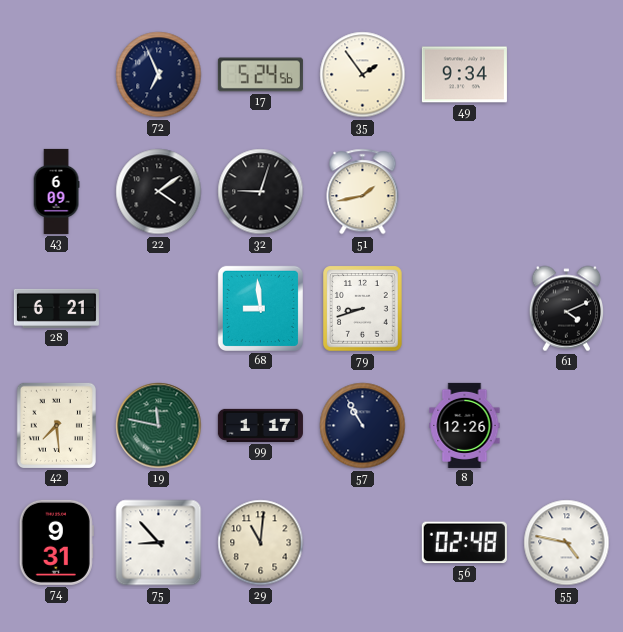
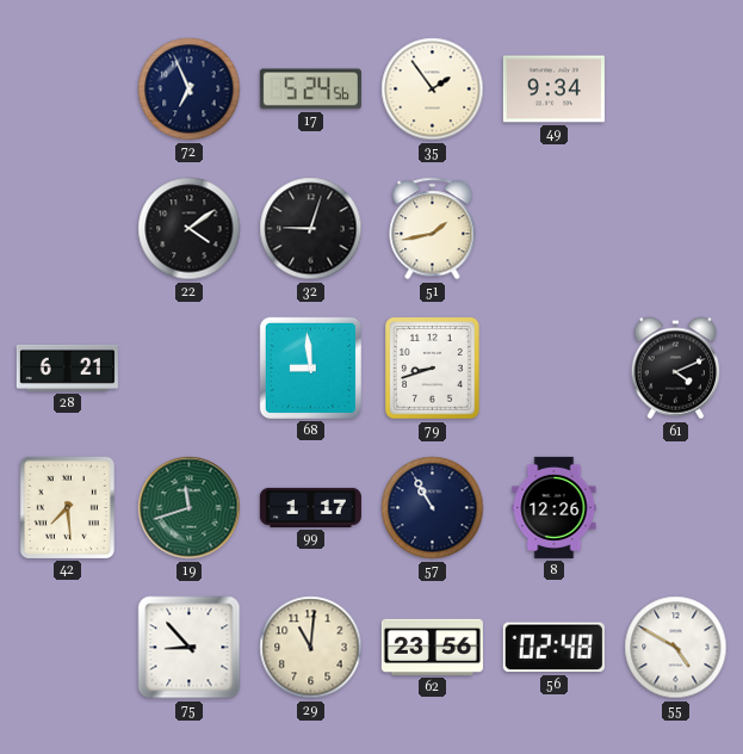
43: 6:09 -> none (56, 191)
19: 11:47 -> 11:42 (190, 508)
74: 9:31 -> none (56, 542)
62: none -> 23:56 (432, 647)
55: 4:47 -> 4:50 (676, 648)
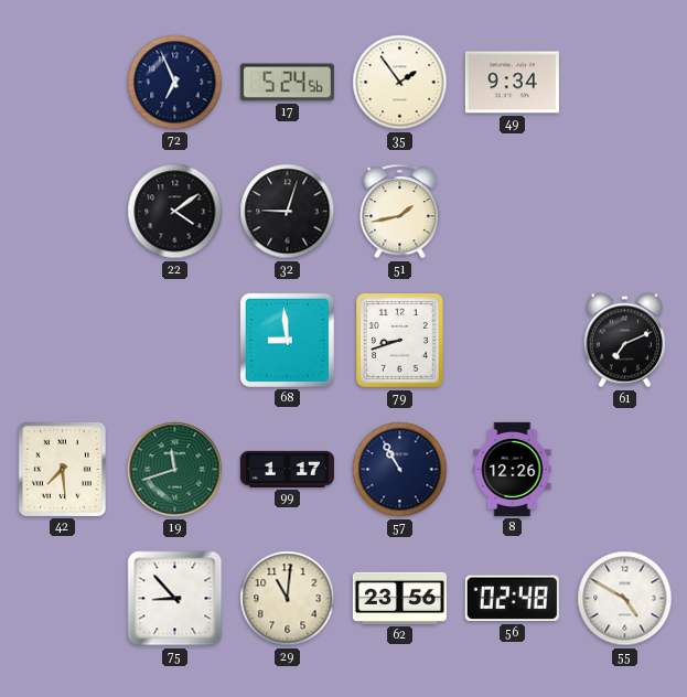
28: 6:21 -> none (67, 367)
61: 4:11 -> 7:11 (625, 341)
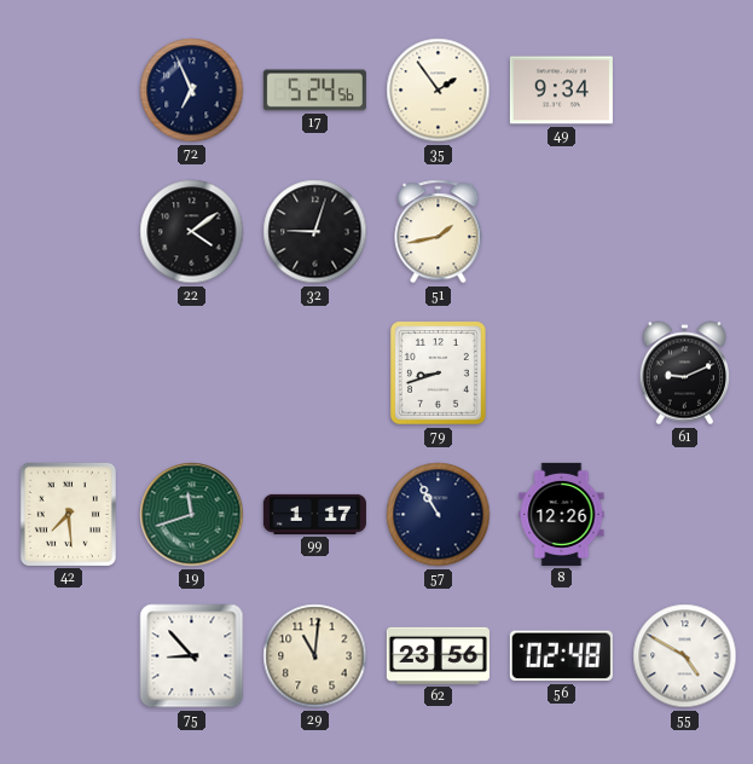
68: 8:59 -> none (287, 340)
61: 7:11 -> 9:11 (685, 374)
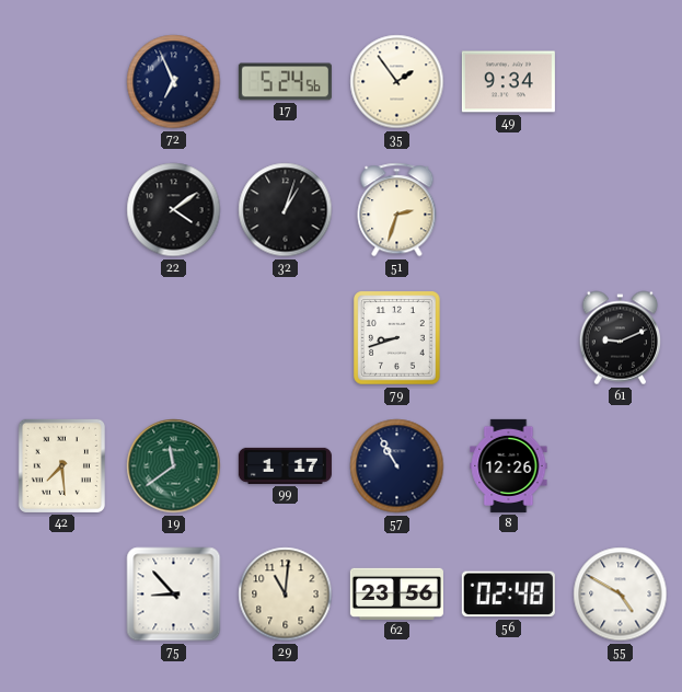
32: 9:03 -> 1:03 (286, 210)
51: 1:43 -> 2:33 (397, 210)
19: 11:42 -> 11:39 (174, 466)
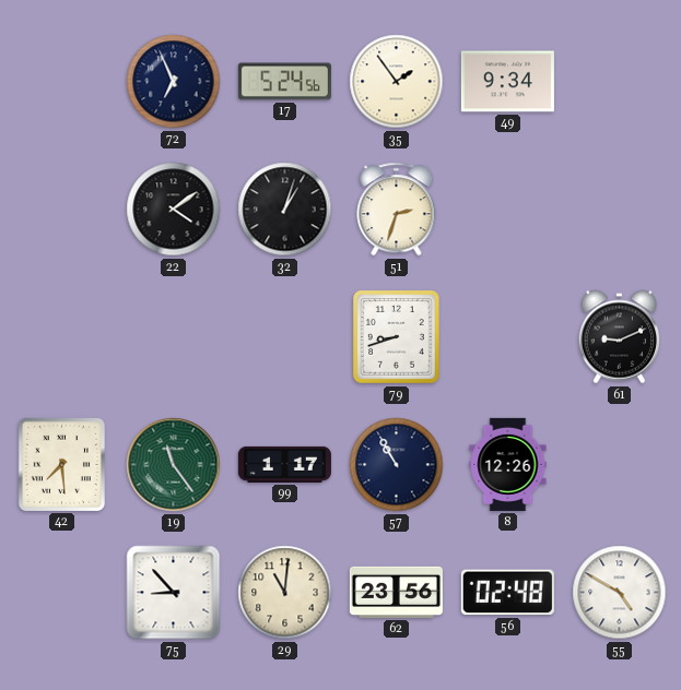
19: 11:39 -> 11:24 (174, 465)
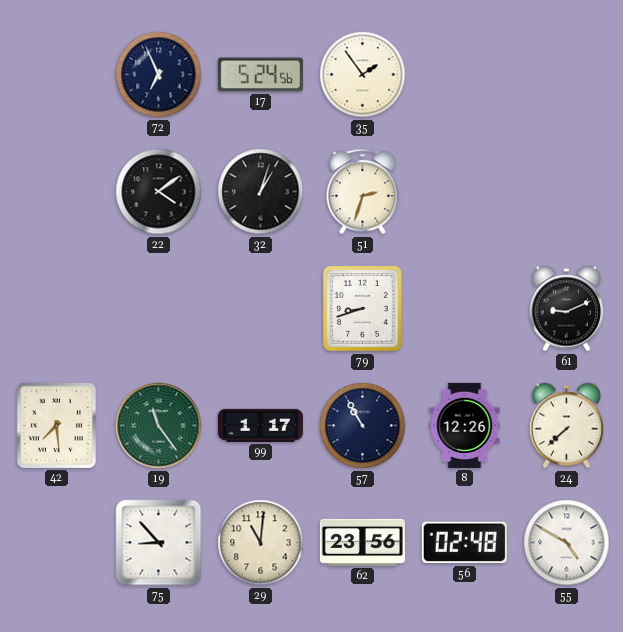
49: 9:34 -> none (507, 82)
24: none -> 7:38 (567, 426)
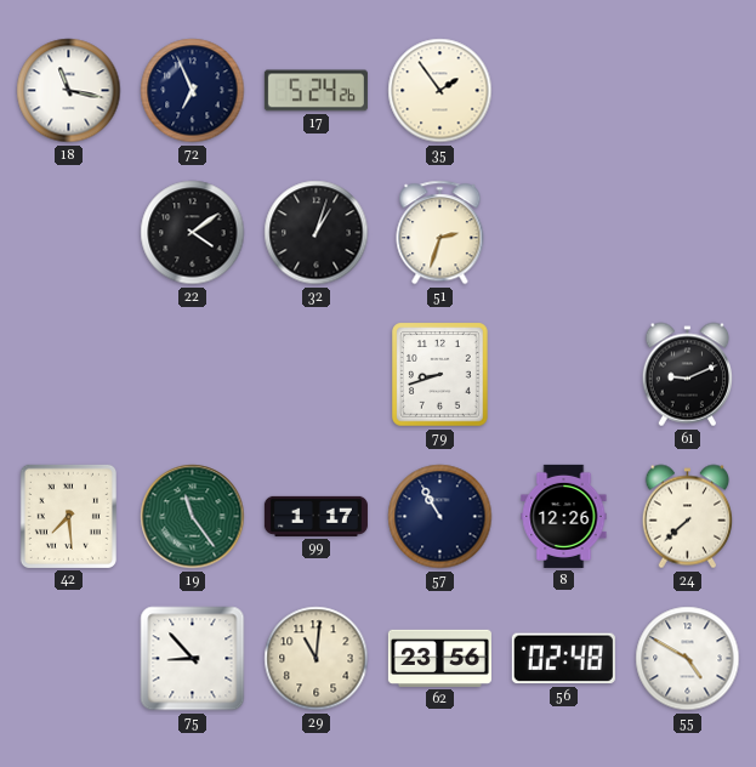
18: none -> 11:17 (69, 91)
17: 5:24:56 -> 5:24:26 (316, 91)
